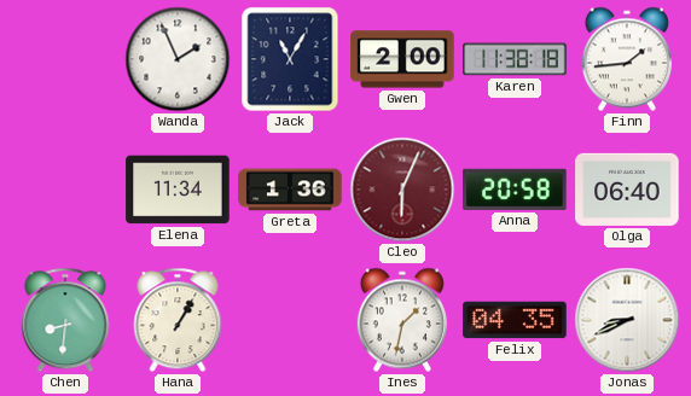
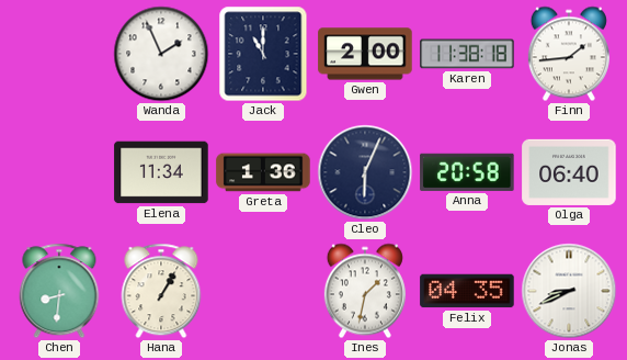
Jack: 11:05 -> 11:00 (263, 54)
Cleo dial: burgundy -> navy (365, 172)
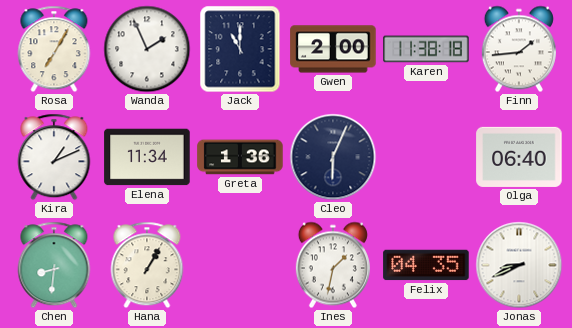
Rosa: none -> 7:05 (54, 49)
Kira: none -> 1:11 (54, 157)
Anna: 20:58 -> none (467, 172)
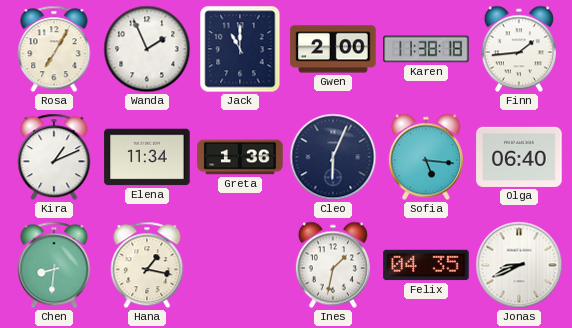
Sofia: none -> 5:16 (426, 157)
Hana: 1:05 -> 1:17 (147, 265)
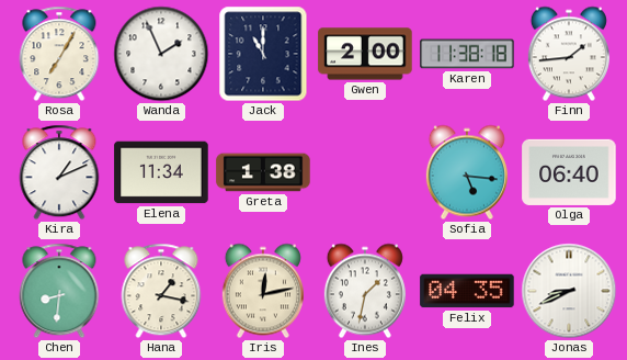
Greta: 1:36 -> 1:38 (263, 172)
Cleo: 6:04 -> none (333, 157)
Iris: none -> 12:13 (263, 291)
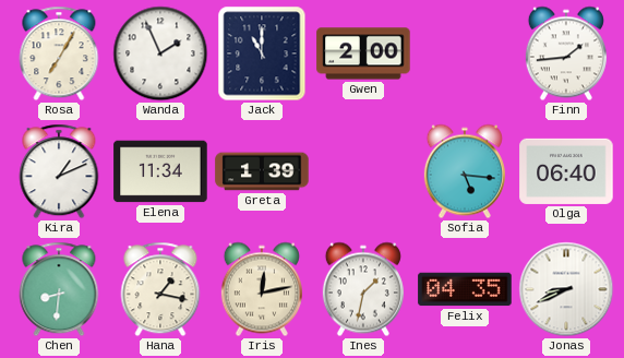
Karen: 11:38 -> none (467, 54)
Greta: 1:38 -> 1:39 (262, 171)
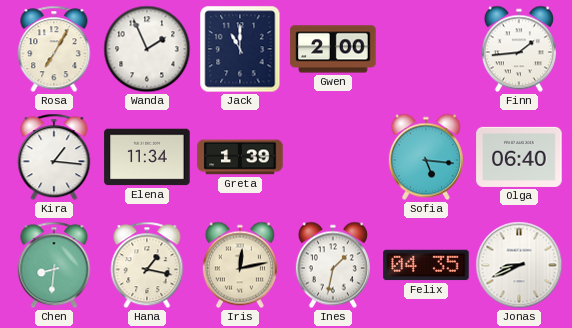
Kira: 1:11 -> 1:16 (54, 157)
